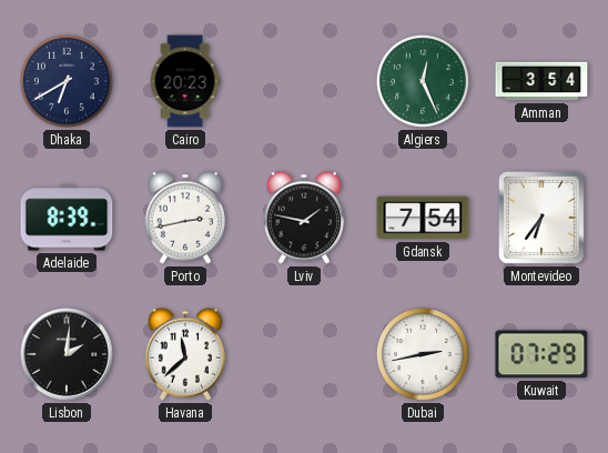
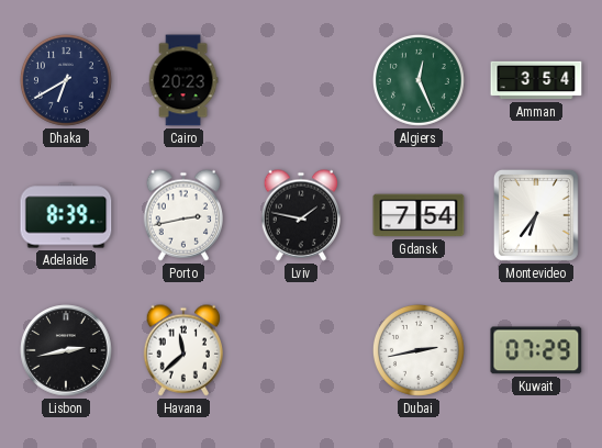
Lisbon: 2:01 -> 2:43 (66, 350)
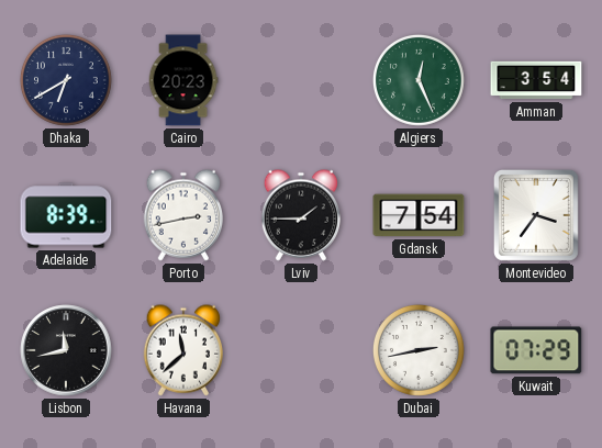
Lviv: 1:47 -> 1:45 (300, 215)
Montevideo: 6:36 -> 3:36 (536, 215)
Lisbon: 2:43 -> 11:43 (66, 350)
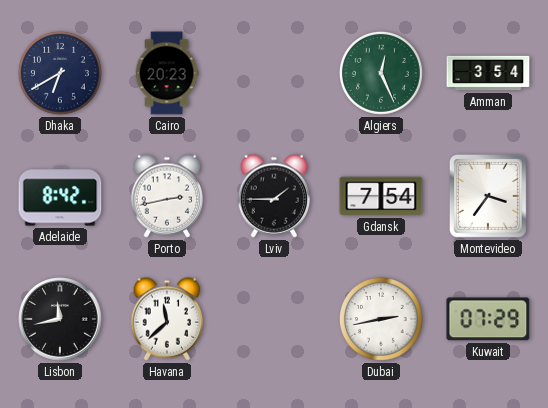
Adelaide: 8:39 -> 8:42 (60, 196)
